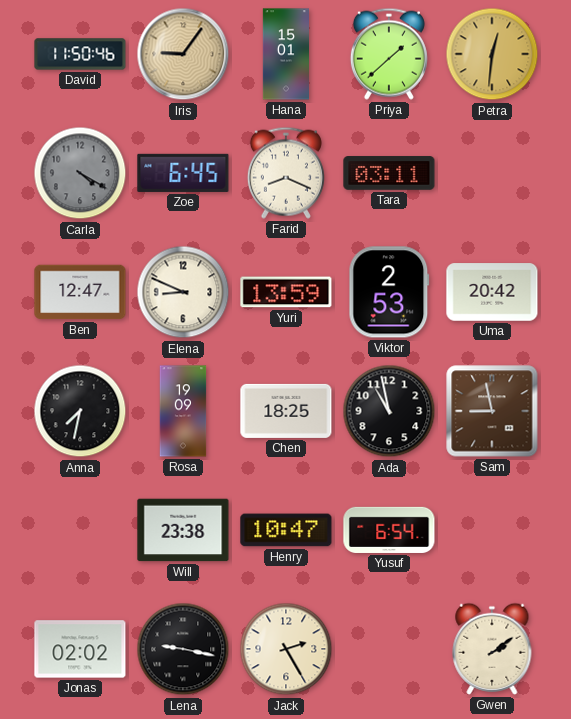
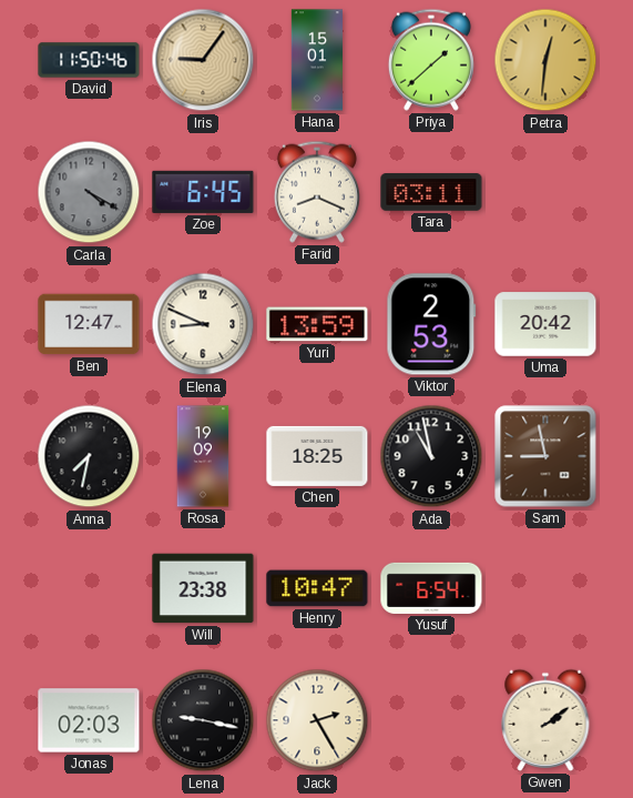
Jonas: 02:02 -> 02:03 (89, 720)
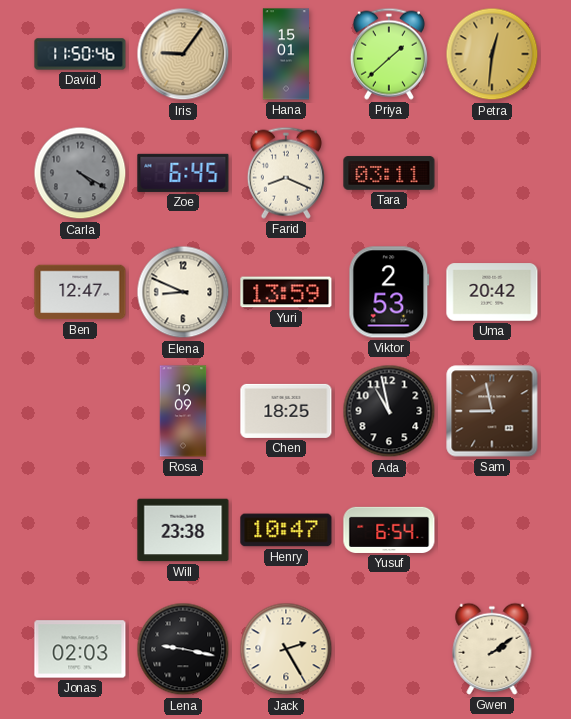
Anna: 7:32 -> none (89, 456)
